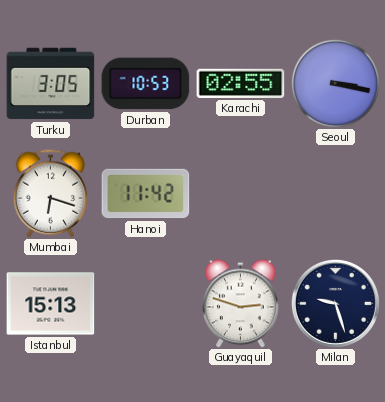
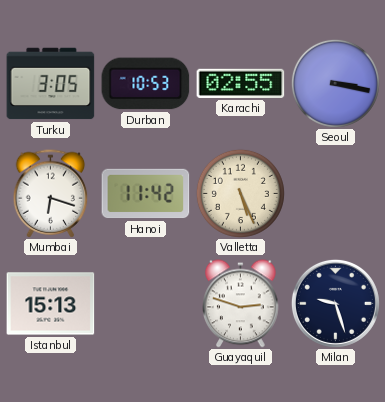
Valletta: none -> 5:26 (240, 193)
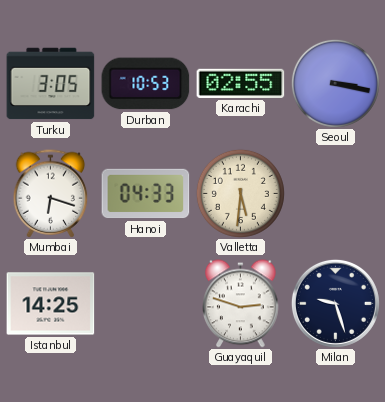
Hanoi: 11:42 -> 04:33 (146, 194)
Valletta: 5:26 -> 5:31 (240, 193)
Istanbul: 15:13 -> 14:25 (51, 304)
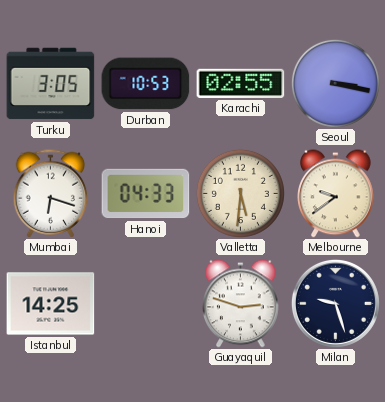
Melbourne: none -> 9:39 (336, 194)
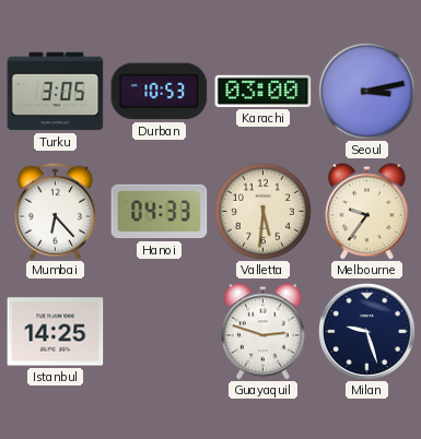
Karachi: 02:55 -> 03:00 (264, 91)
Seoul: 3:17 -> 3:13 (366, 91)
Mumbai: 6:18 -> 6:23 (56, 212)
Melbourne: 9:39 -> 9:36 (367, 212)
